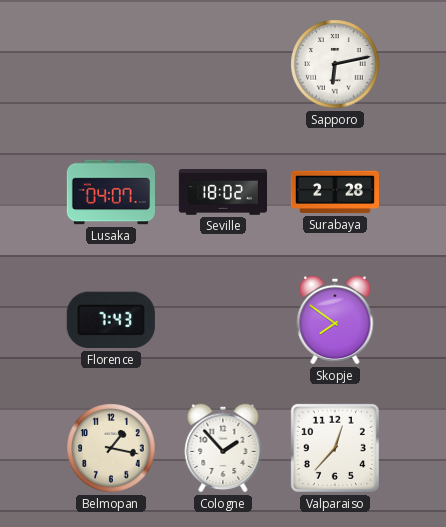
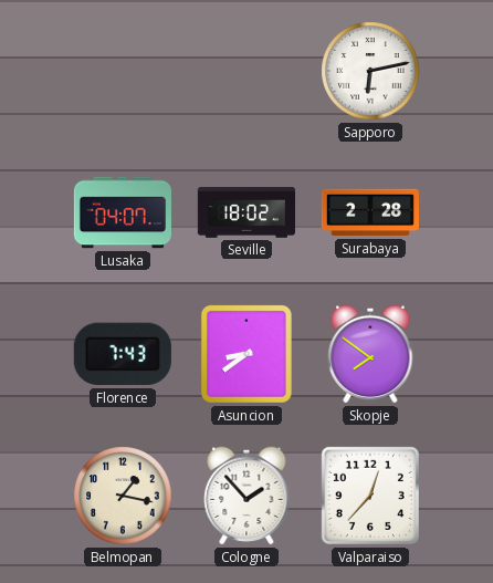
Asuncion: none -> 8:39 (246, 354)
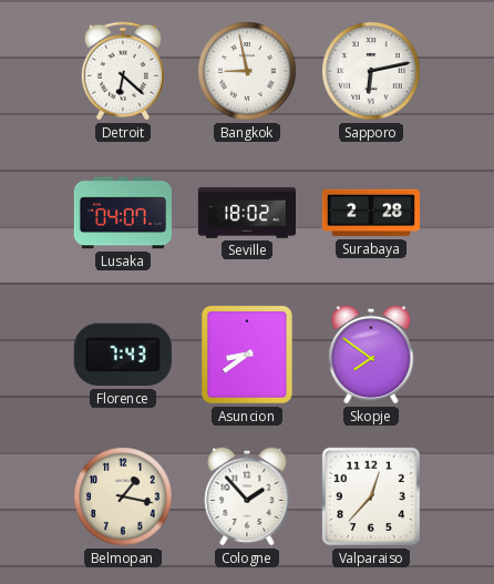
Detroit: none -> 6:22 (123, 71)
Bangkok: none -> 8:58 (247, 71)
